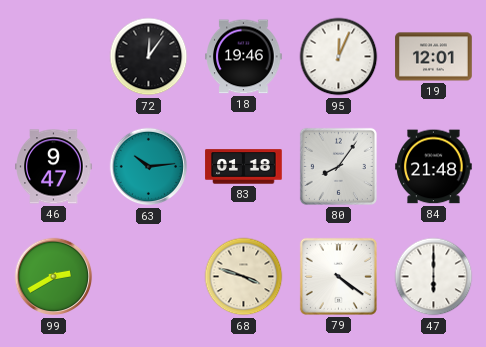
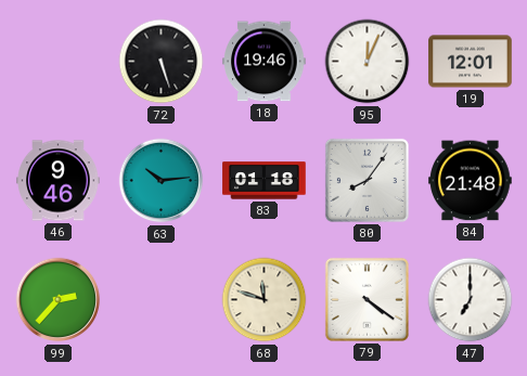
72: 12:06 -> 5:27 (162, 62)
46: 9:47 -> 9:46 (59, 181)
99: 2:40 -> 2:37 (59, 300)
68: 3:48 -> 11:48 (265, 300)
47: 6:00 -> 7:00 (471, 300)
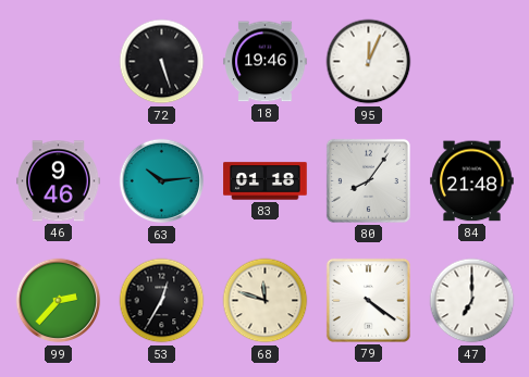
19: 12:01 -> none (471, 62)
53: none -> 12:35 (162, 301)
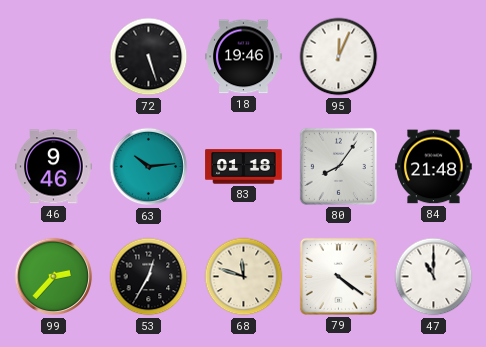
47: 7:00 -> 11:00 (434, 277)
